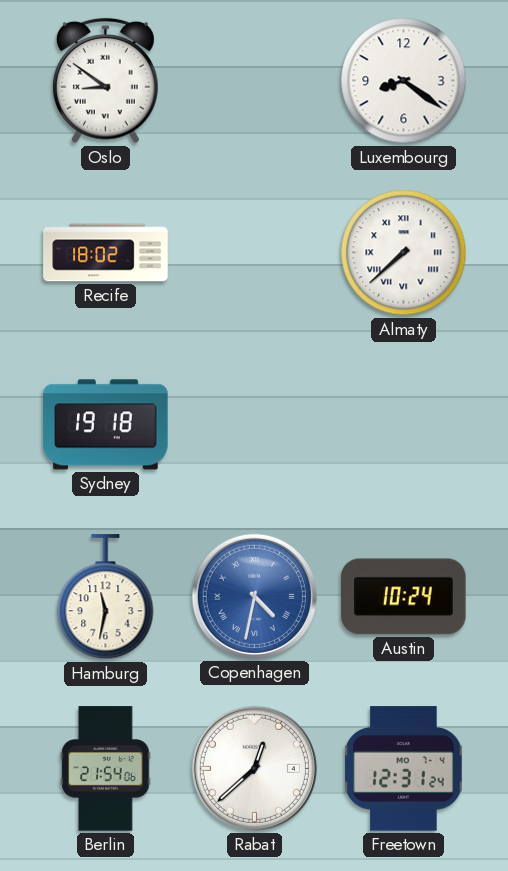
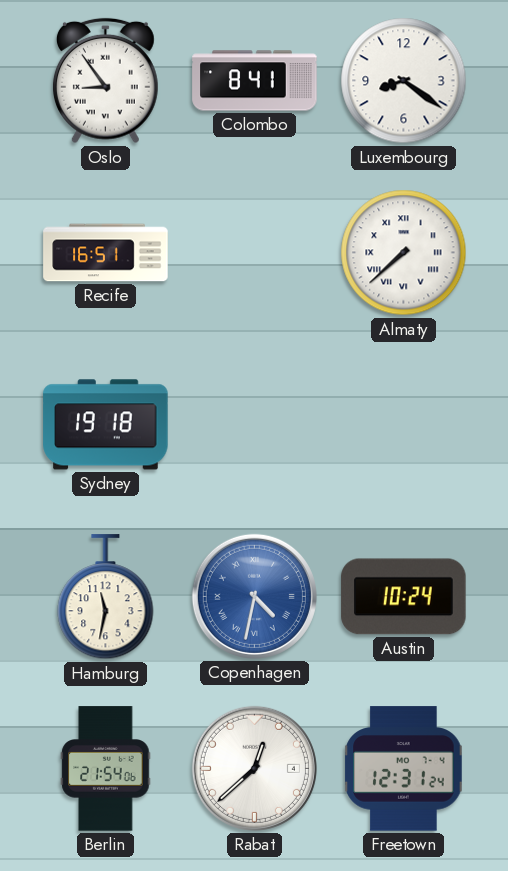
Oslo: 8:51 -> 8:54 (105, 81)
Colombo: none -> 8:41 (255, 81)
Recife: 18:02 -> 16:51 (106, 253)
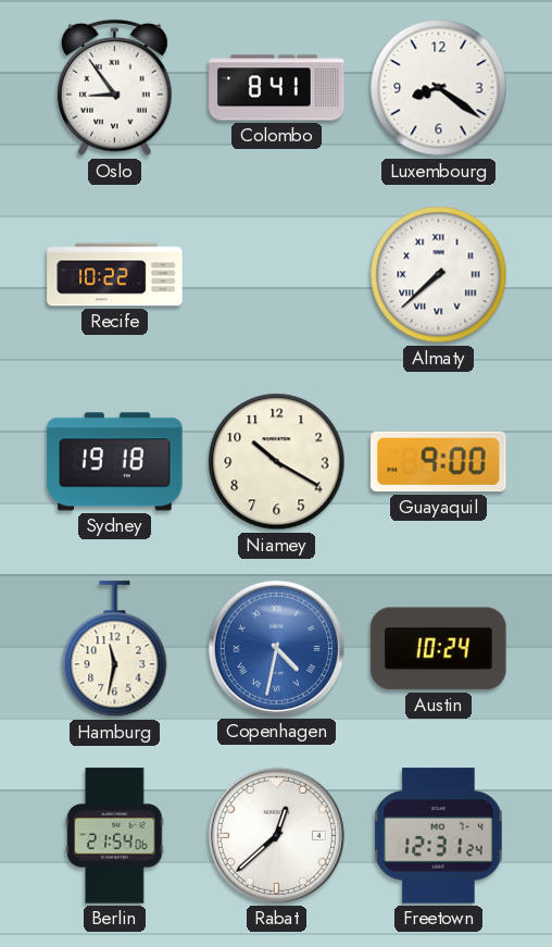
Recife: 16:51 -> 10:22 (115, 275)
Niamey: none -> 10:20 (277, 462)
Guayaquil: none -> 9:00 (439, 462)
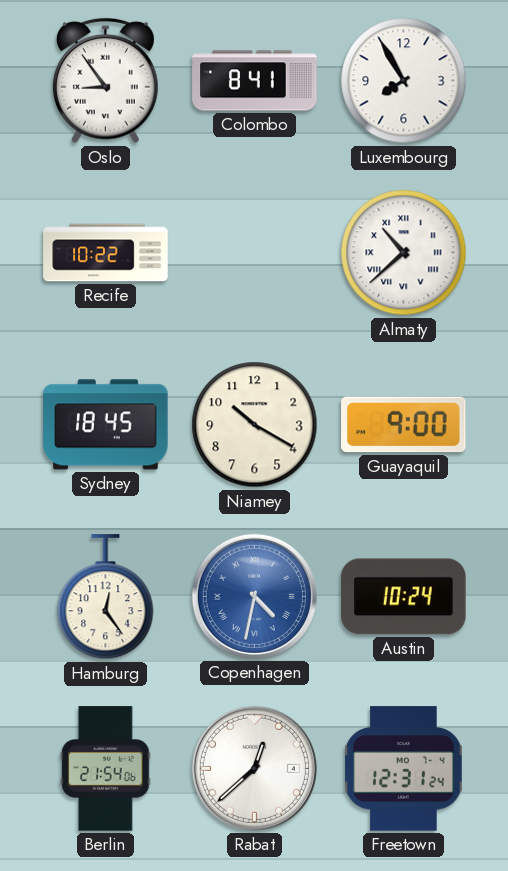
Luxembourg: 8:21 -> 7:55 (404, 81)
Almaty: 7:38 -> 10:38 (404, 253)
Sydney: 19:18 -> 18:45 (106, 425)
Hamburg: 11:32 -> 12:24 (106, 597)
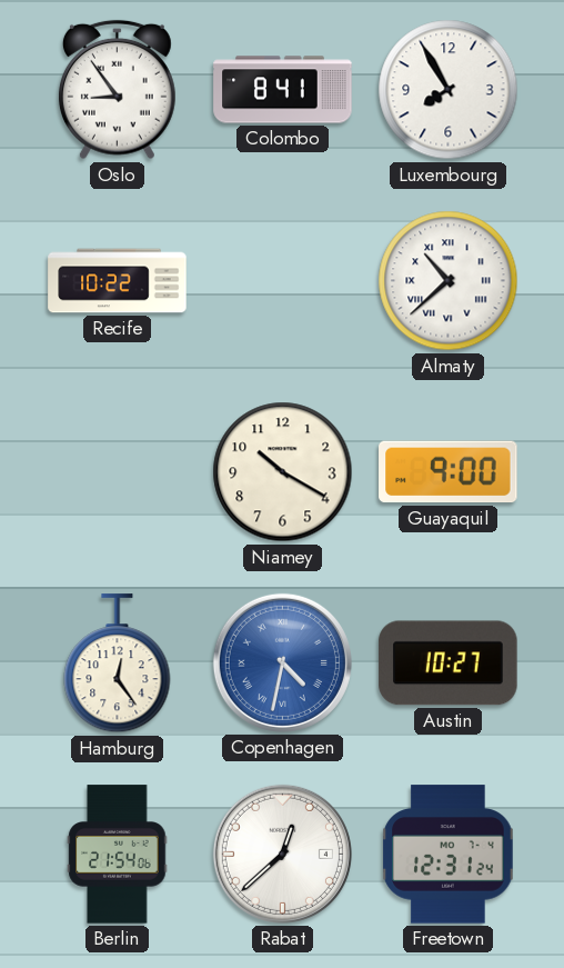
Sydney: 18:45 -> none (106, 425)
Austin: 10:24 -> 10:27 (449, 663)
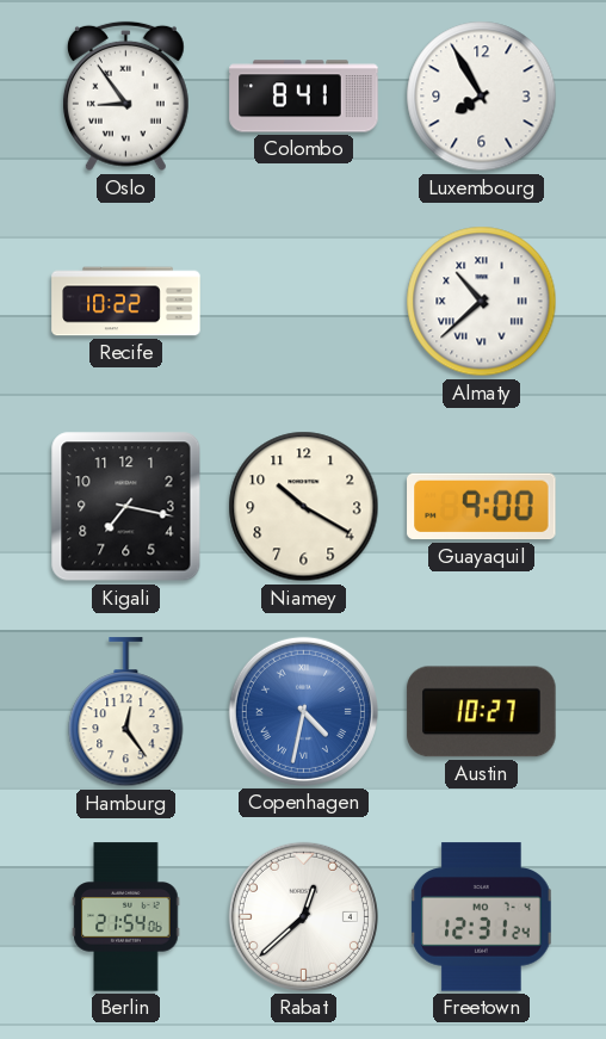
Kigali: none -> 7:17 (126, 507)
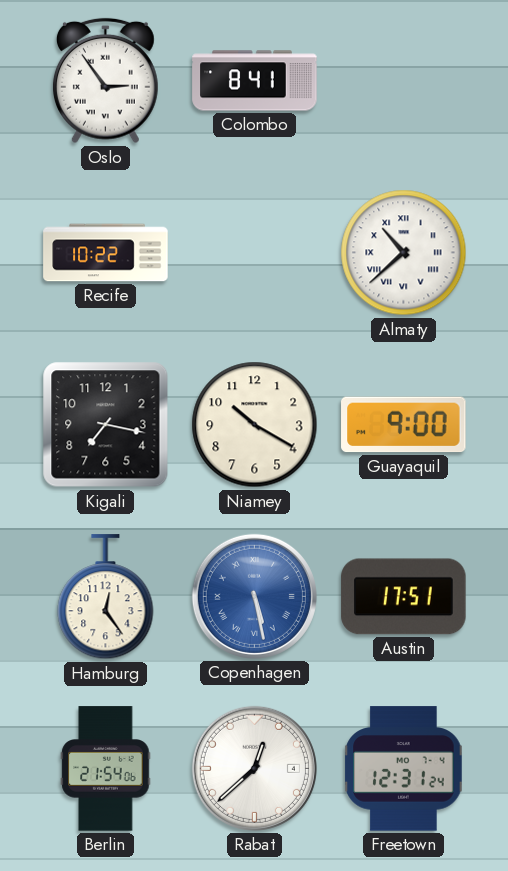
Oslo: 8:54 -> 2:54 (105, 81)
Luxembourg: 7:55 -> none (482, 97)
Copenhagen: 4:32 -> 5:28 (254, 596)
Austin: 10:27 -> 17:51 (404, 597)
